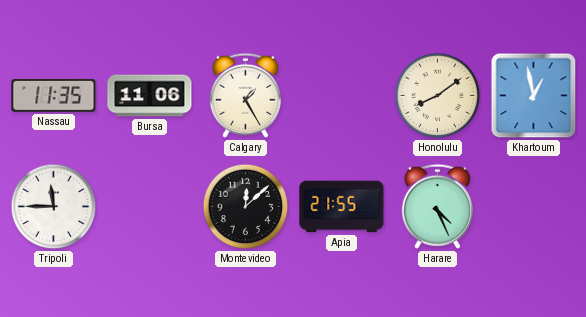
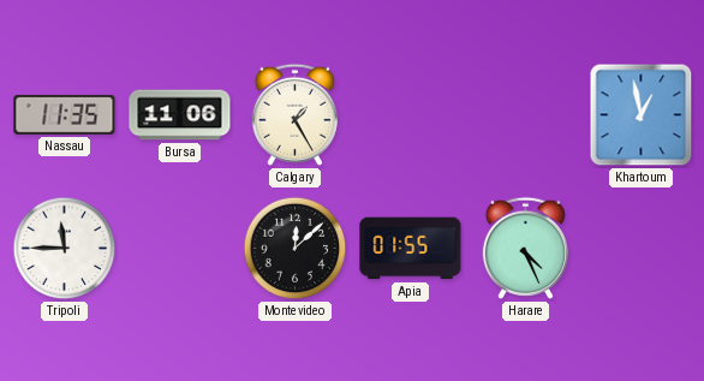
Honolulu: 8:09 -> none (438, 96)
Apia: 21:55 -> 01:55 (411, 249)
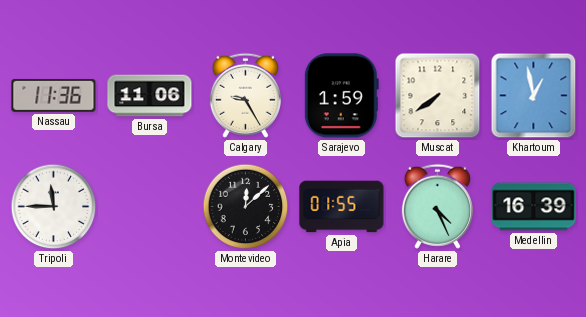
Nassau: 11:35 -> 11:36 (54, 95)
Calgary: 1:25 -> 9:25 (245, 95)
Sarajevo: none -> 1:59 (341, 96)
Muscat: none -> 7:39 (438, 96)
Medellin: none -> 16:39 (534, 207)
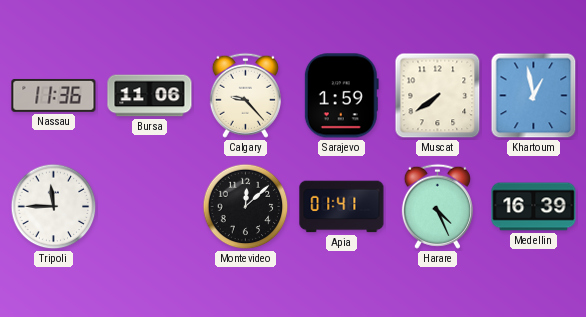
Calgary: 9:25 -> 9:23 (245, 95)
Apia: 01:55 -> 01:41 (342, 207)
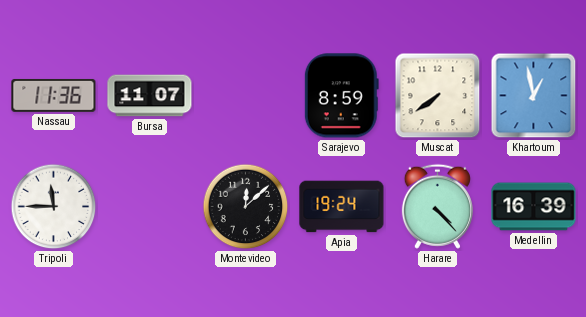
Bursa: 11:06 -> 11:07 (150, 96)
Calgary: 9:23 -> none (245, 95)
Sarajevo: 1:59 -> 8:59 (341, 96)
Apia: 01:41 -> 19:24 (342, 207)
Harare: 4:26 -> 4:23 (437, 206)
